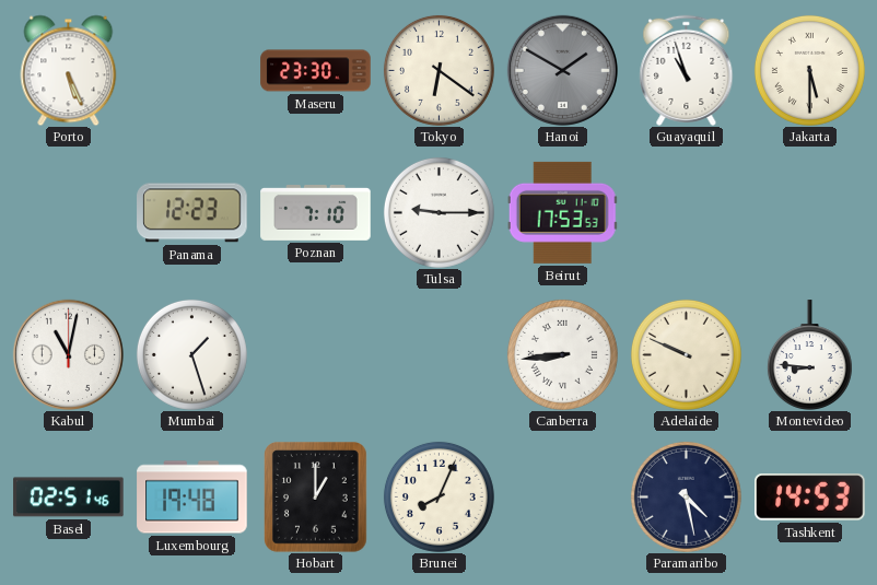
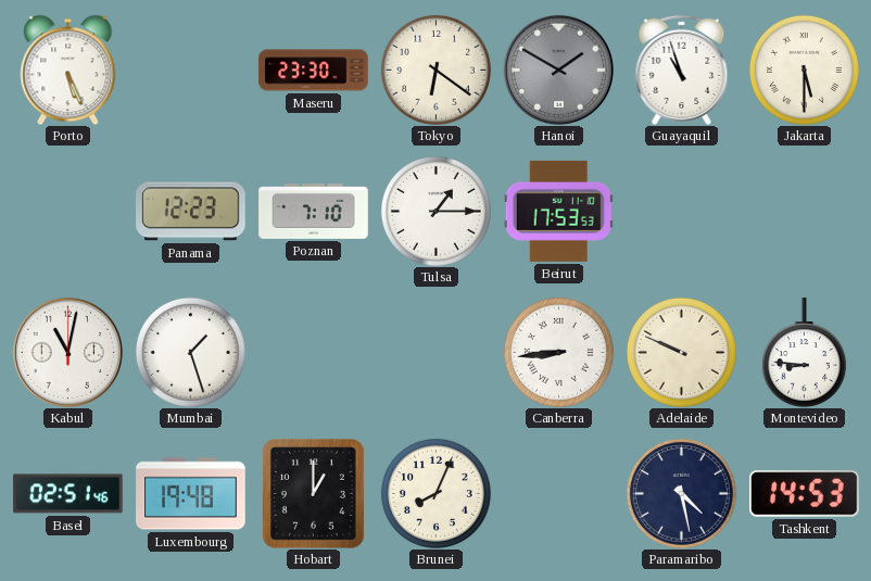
Tulsa: 9:15 -> 1:15 (435, 211)
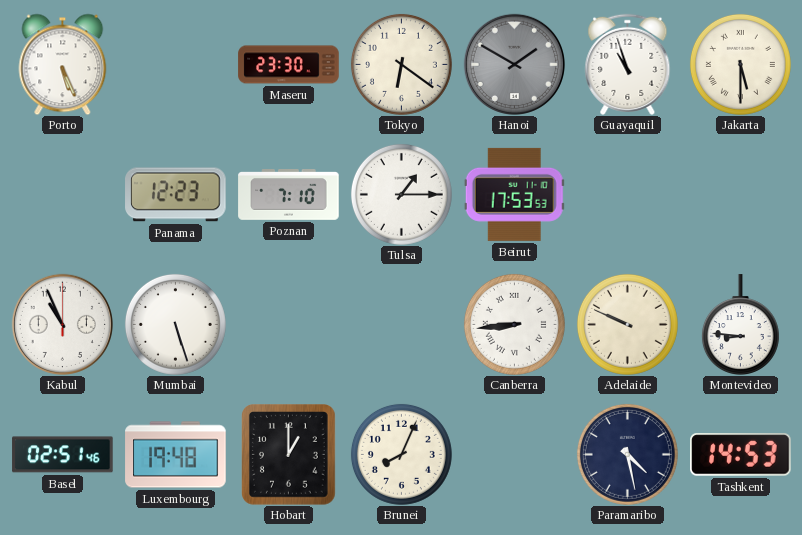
Kabul: 11:02 -> 10:56 (62, 324)
Mumbai: 1:27 -> 5:27 (175, 324)
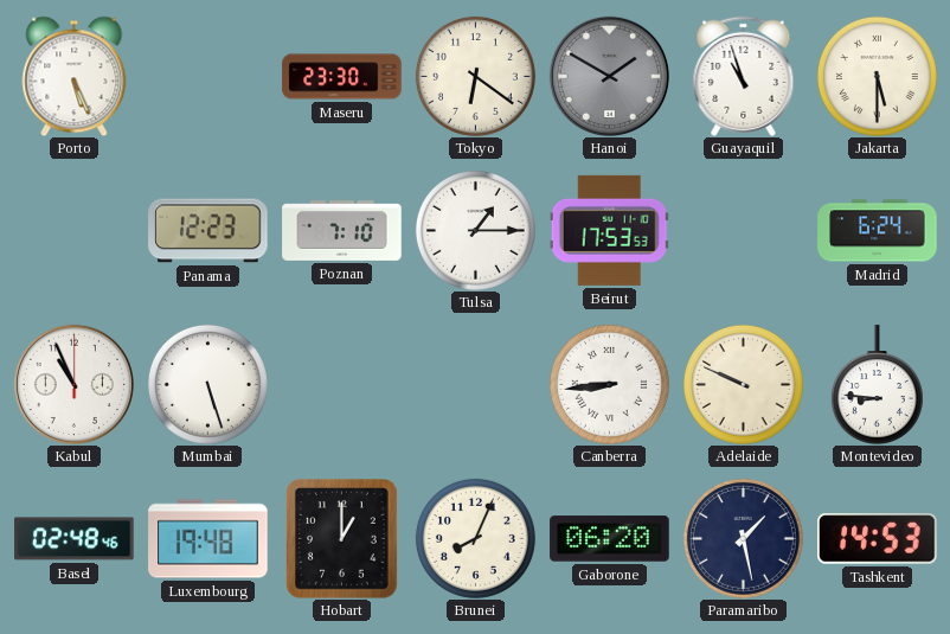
Madrid: none -> 6:24 (878, 231)
Basel: 02:51 -> 02:48 (75, 539)
Gaborone: none -> 06:20 (610, 539)
Paramaribo: 4:28 -> 1:28 (743, 538)
